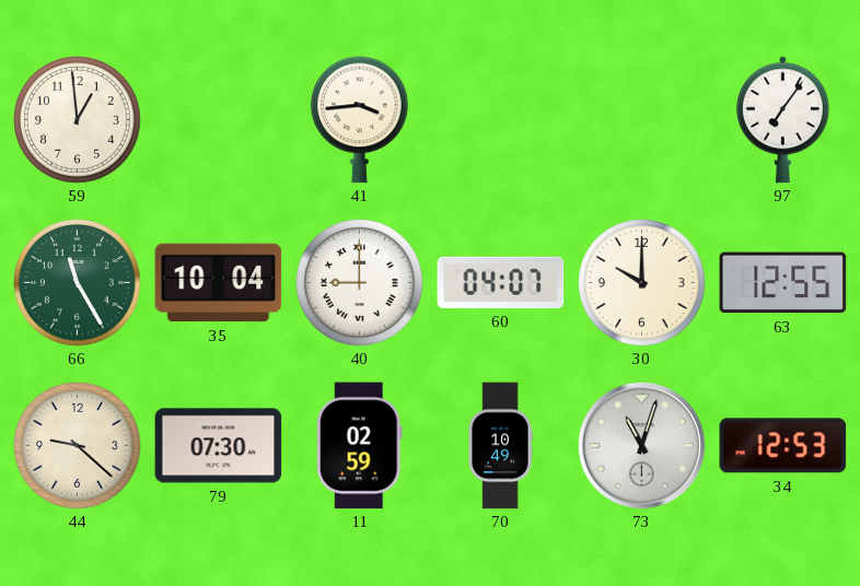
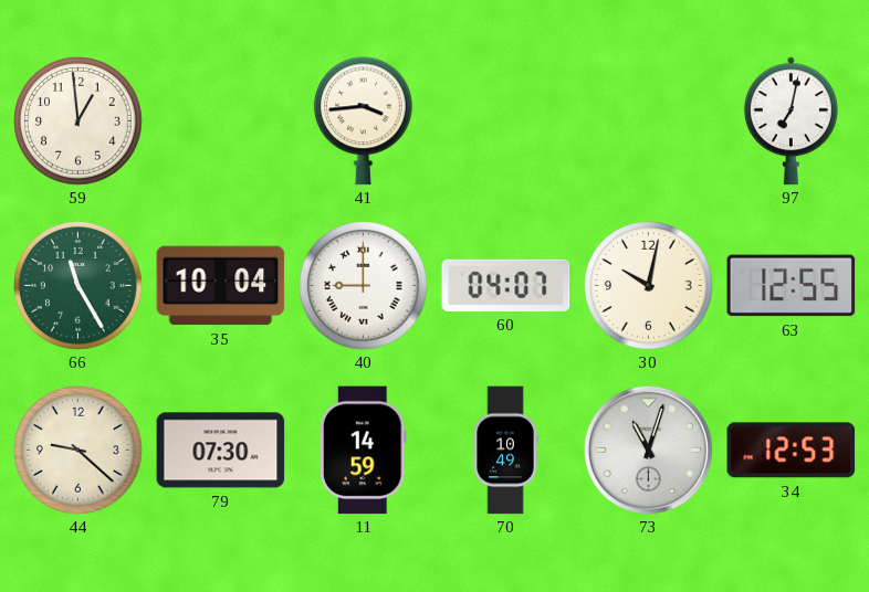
97: 7:06 -> 7:02 (791, 121)
30: 10:00 -> 10:02 (649, 286)
11: 02:59 -> 14:59 (363, 451)
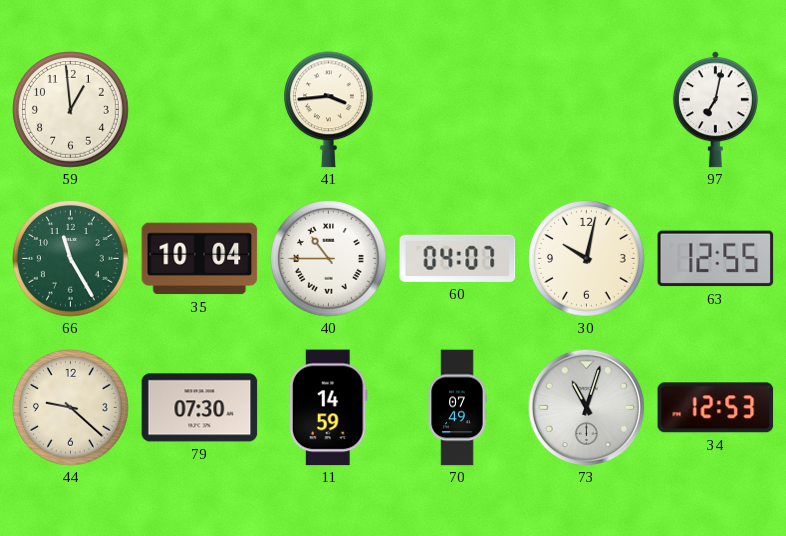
40: 9:00 -> 10:45 (329, 259)
70: 10:49 -> 07:49 (457, 408)
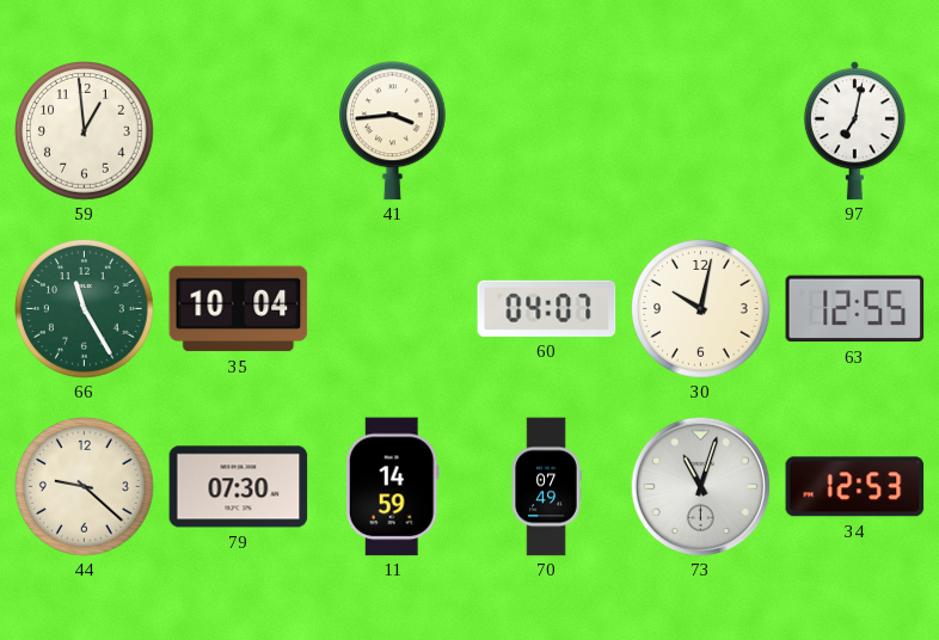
40: 10:45 -> none (329, 259)
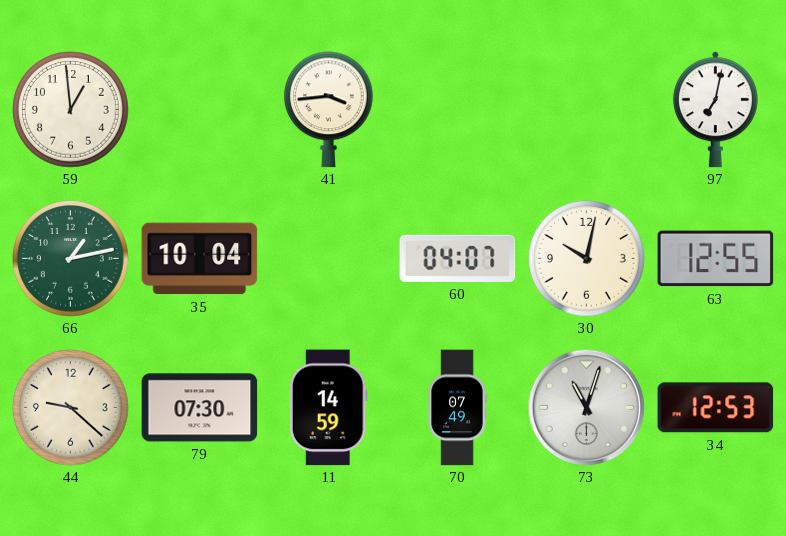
66: 11:25 -> 1:13 (71, 259)
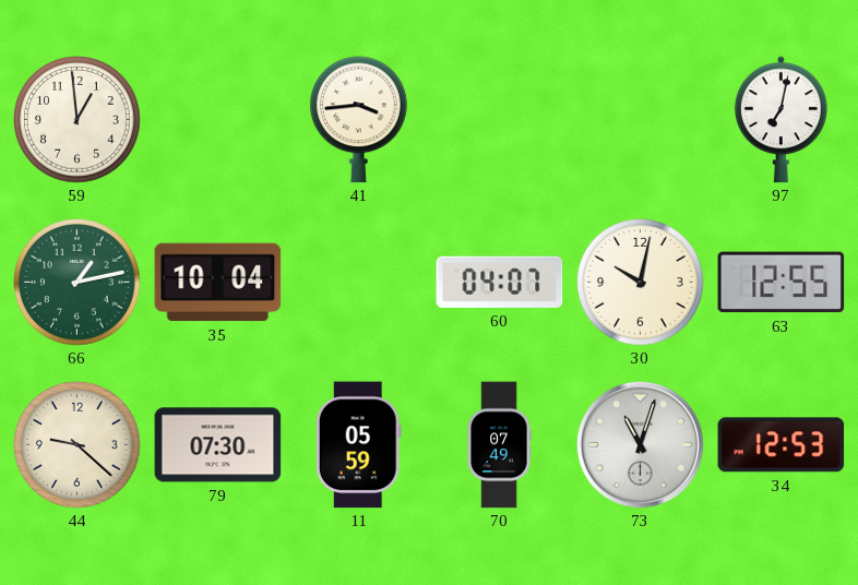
11: 14:59 -> 05:59 (358, 445)
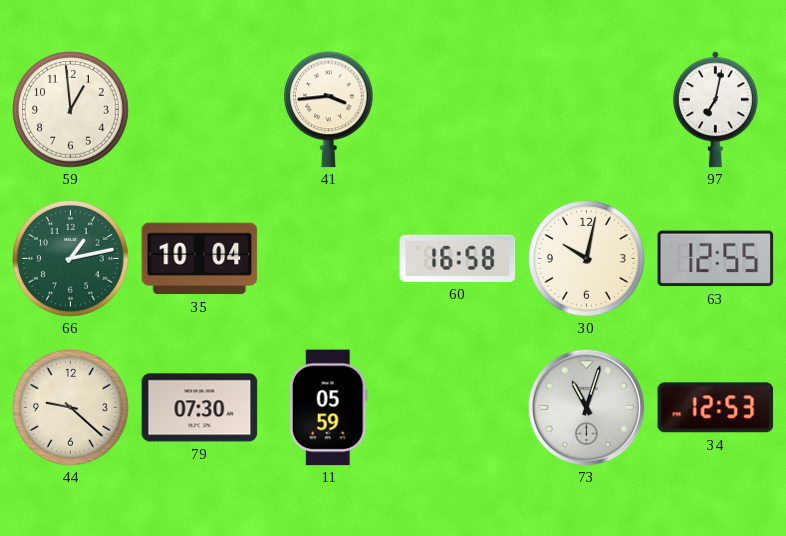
60: 04:07 -> 16:58 (458, 258)
70: 07:49 -> none (499, 445)
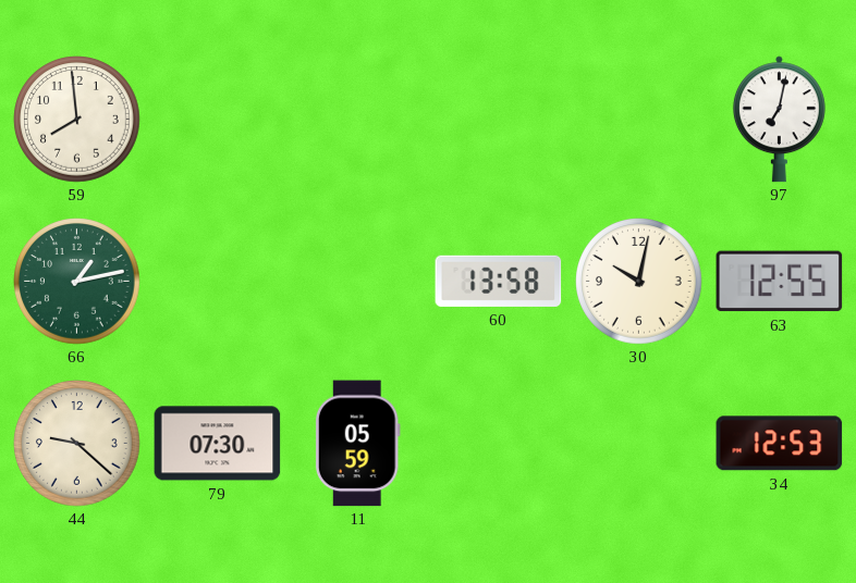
59: 12:59 -> 7:59 (77, 120)
41: 3:44 -> none (329, 110)
35: 10:04 -> none (200, 259)
60: 16:58 -> 13:58 (499, 281)
73: 11:03 -> none (586, 407)
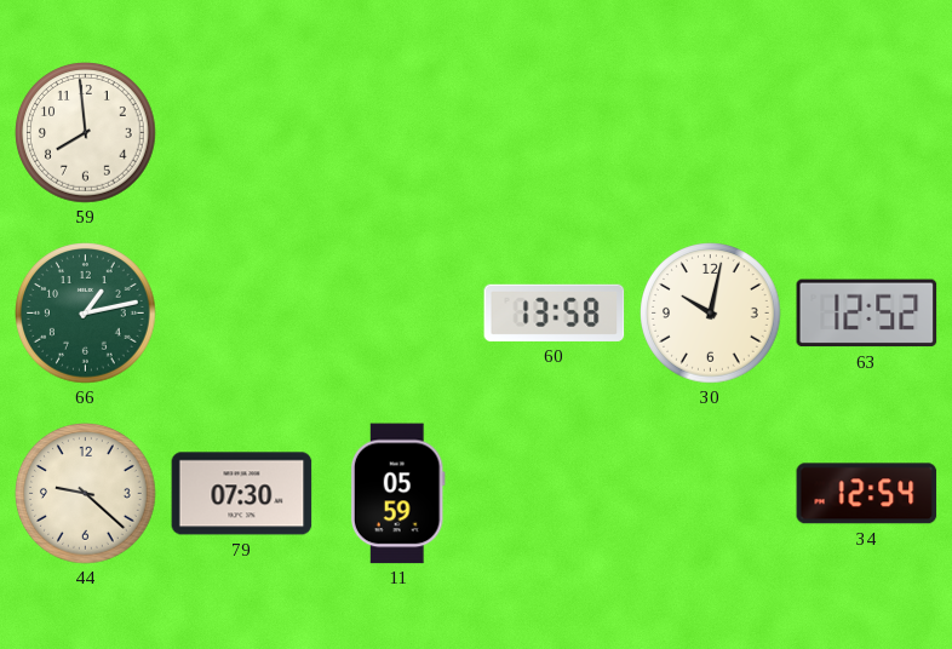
97: 7:02 -> none (779, 120)
63: 12:55 -> 12:52 (867, 314)
34: 12:53 -> 12:54 (867, 494)
